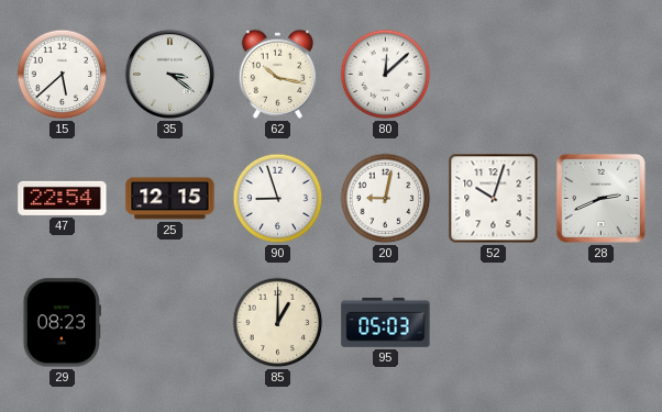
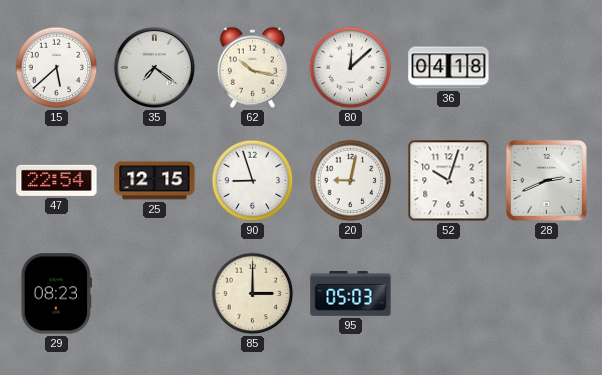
35: 3:21 -> 7:21 (155, 68)
36: none -> 04:18 (449, 68)
85: 1:00 -> 3:00 (253, 294)
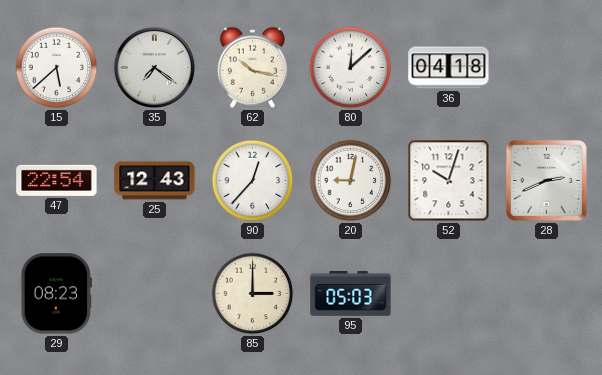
25: 12:15 -> 12:43 (155, 181)
90: 8:57 -> 12:37 (253, 181)
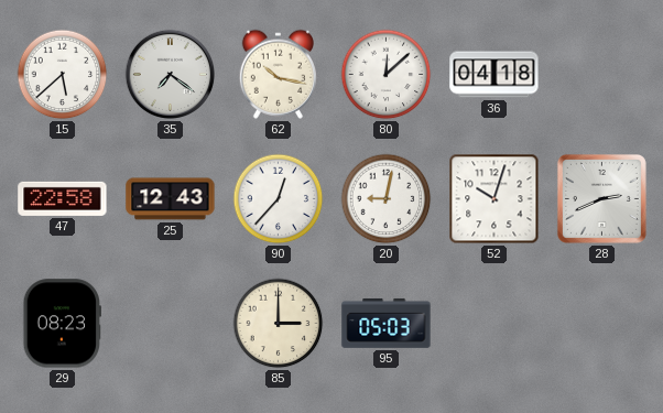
47: 22:54 -> 22:58 (63, 198)
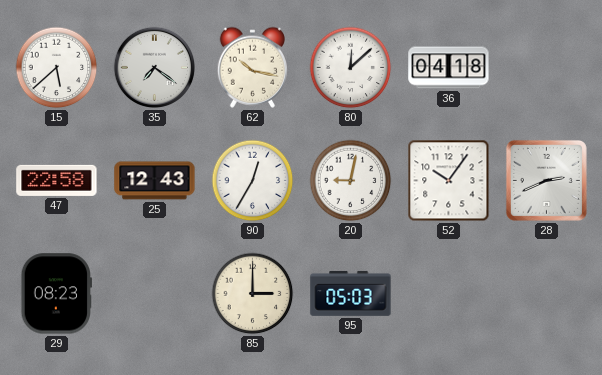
90: 12:37 -> 12:35 (253, 181)
52: 10:03 -> 10:06 (449, 181)
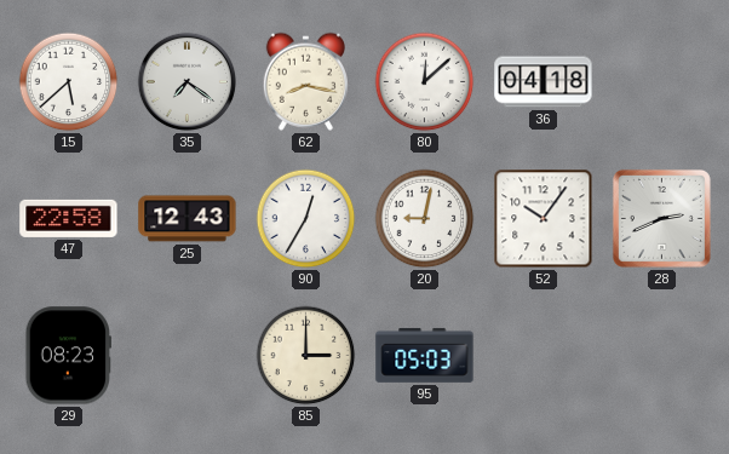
62: 10:17 -> 8:17 (305, 81)
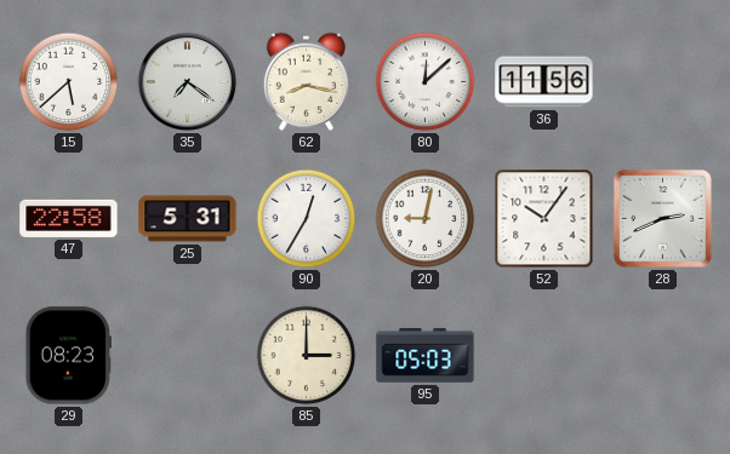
36: 04:18 -> 11:56 (544, 82)
25: 12:43 -> 5:31 (188, 219)
